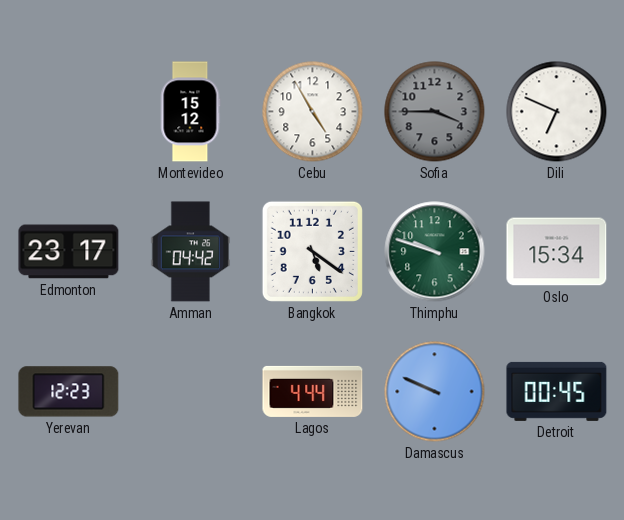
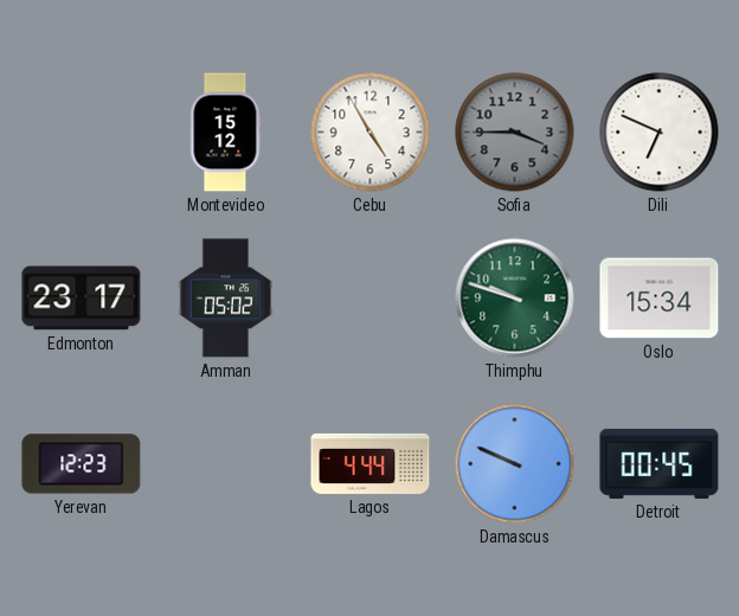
Amman: 04:42 -> 05:02 (226, 299)
Bangkok: 5:21 -> none (312, 251)
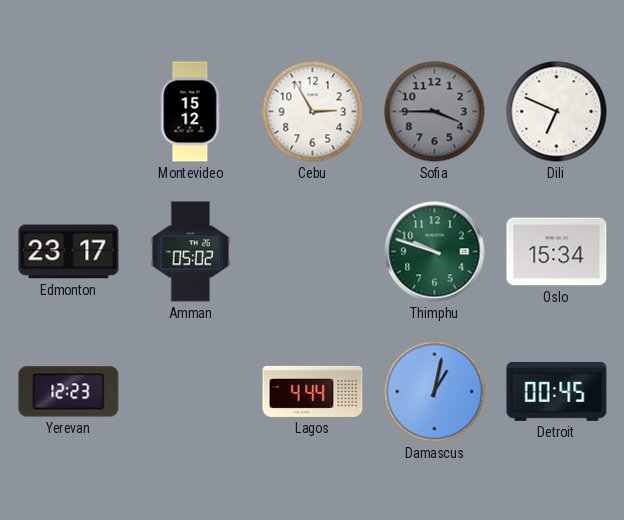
Cebu: 4:55 -> 2:55 (313, 112)
Damascus: 9:49 -> 1:02 (435, 392)
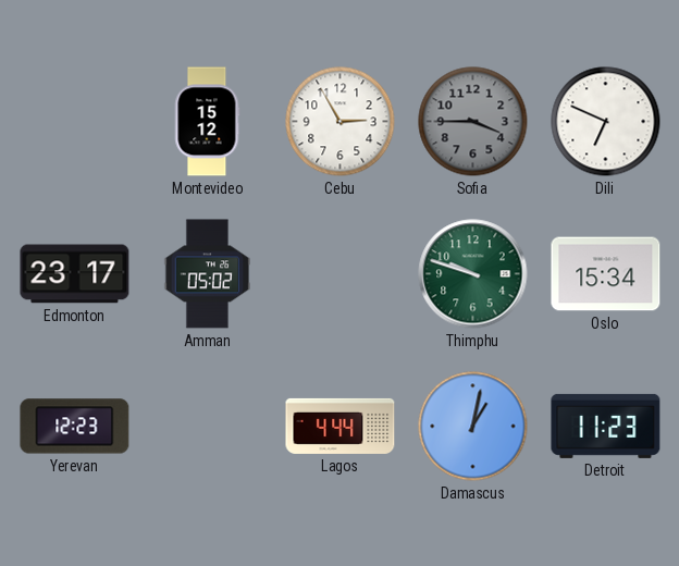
Detroit: 00:45 -> 11:23 (606, 426)
